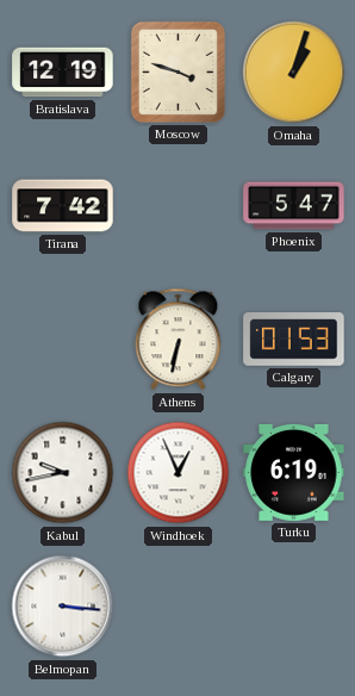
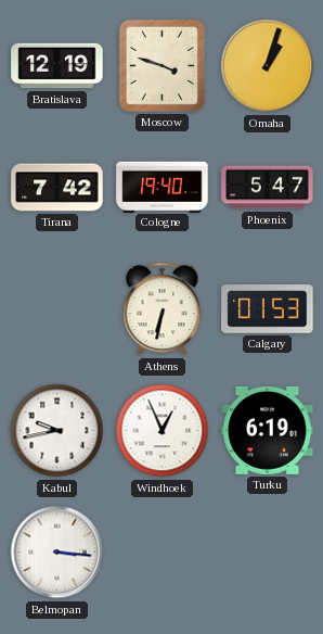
Cologne: none -> 19:40 (163, 187)
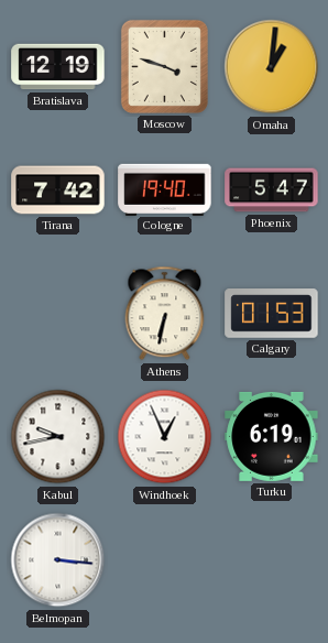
Omaha: 1:03 -> 1:01 (272, 67)
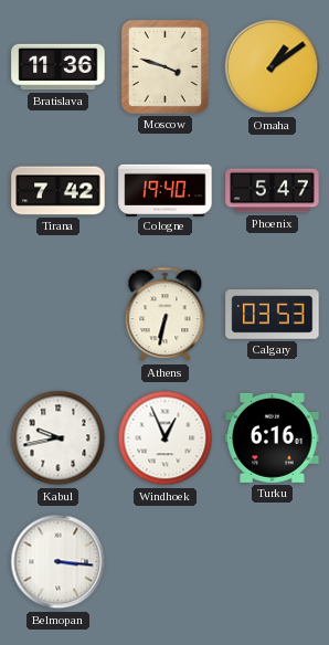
Bratislava: 12:19 -> 11:36 (59, 67)
Omaha: 1:01 -> 1:09 (273, 67)
Calgary: 01:53 -> 03:53 (273, 315)
Turku: 6:19 -> 6:16 (273, 437)
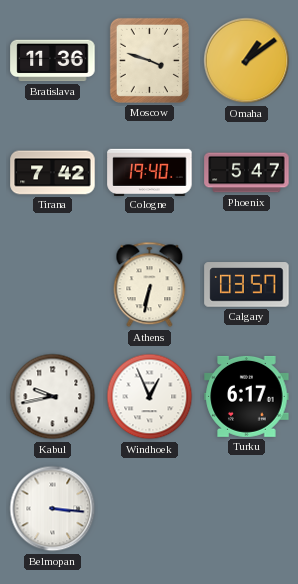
Calgary: 03:53 -> 03:57 (247, 285)
Turku: 6:16 -> 6:17 (247, 396)
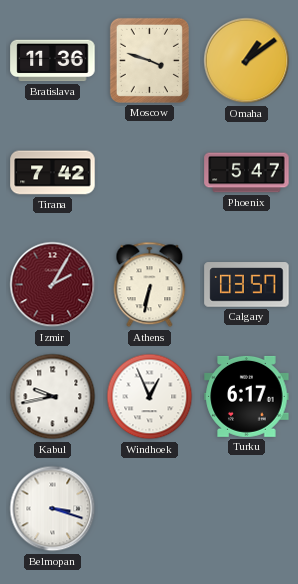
Cologne: 19:40 -> none (150, 172)
Izmir: none -> 2:05 (53, 285)
Belmopan: 3:16 -> 3:18 (53, 509)
